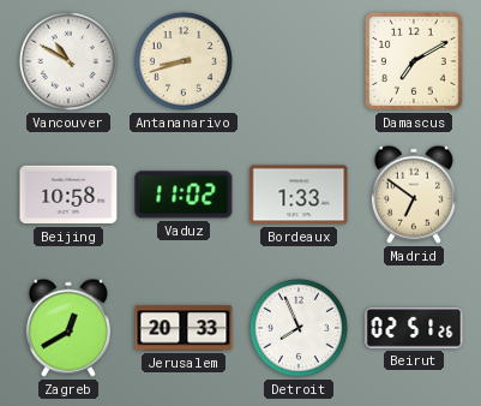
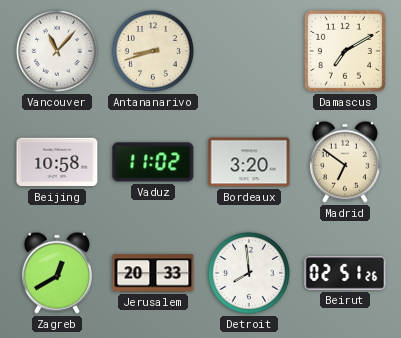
Vancouver: 10:50 -> 11:07 (57, 51)
Bordeaux: 1:33 -> 3:20 (249, 162)
Detroit: 7:56 -> 7:59 (249, 273)
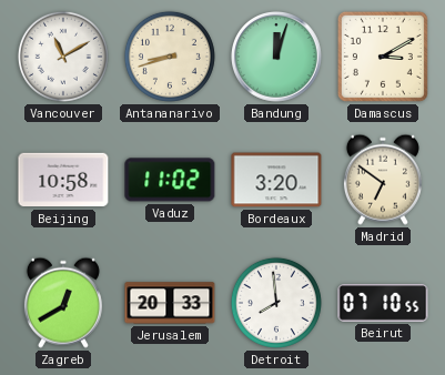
Vancouver: 11:07 -> 11:10 (63, 57)
Bandung: none -> 12:03 (277, 58)
Damascus: 7:10 -> 3:10 (383, 57)
Beirut: 02:51 -> 07:10 (383, 304)
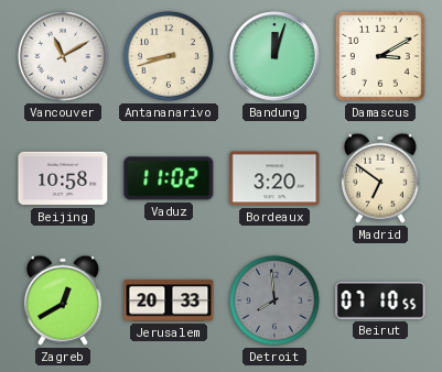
Detroit dial: white -> grey (274, 300)
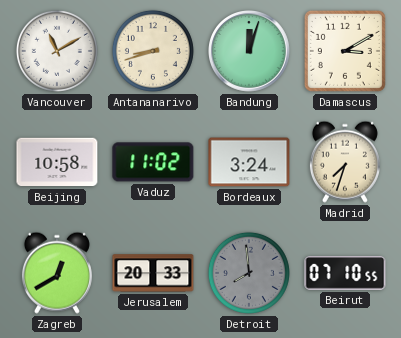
Bordeaux: 3:20 -> 3:24 (249, 162)
Madrid: 6:51 -> 7:33 (345, 162)
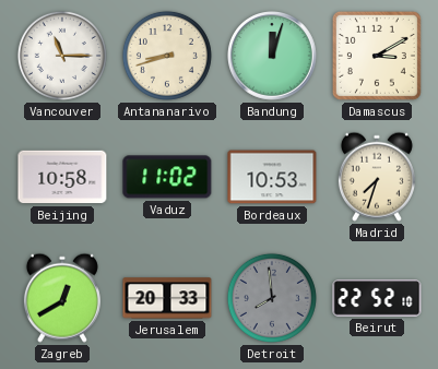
Vancouver: 11:10 -> 11:15 (62, 56)
Bordeaux: 3:24 -> 10:53 (272, 177)
Beirut: 07:10 -> 22:52 (377, 299)
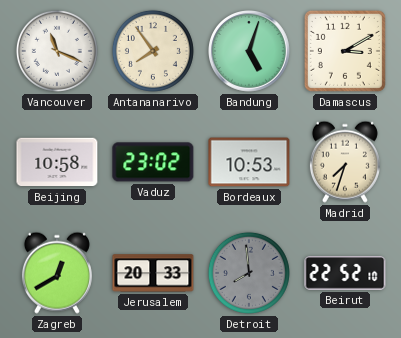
Vancouver: 11:15 -> 11:19 (57, 51)
Antananarivo: 8:42 -> 7:54 (153, 51)
Bandung: 12:03 -> 5:03 (250, 52)
Vaduz: 11:02 -> 23:02 (153, 162)
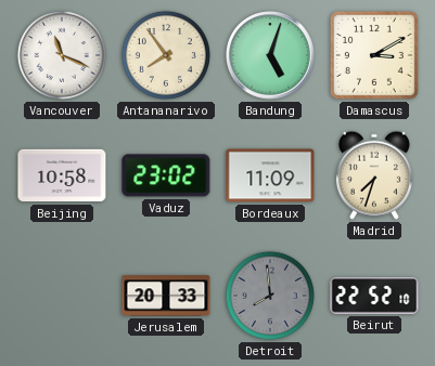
Bordeaux: 10:53 -> 11:09 (270, 175)
Zagreb: 12:40 -> none (57, 273)
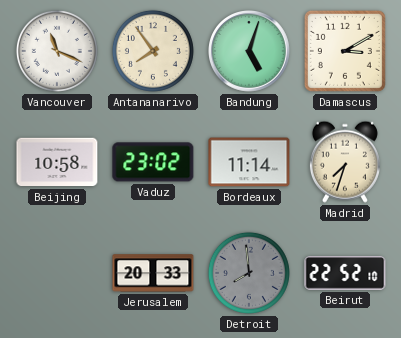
Bordeaux: 11:09 -> 11:14 (249, 162)
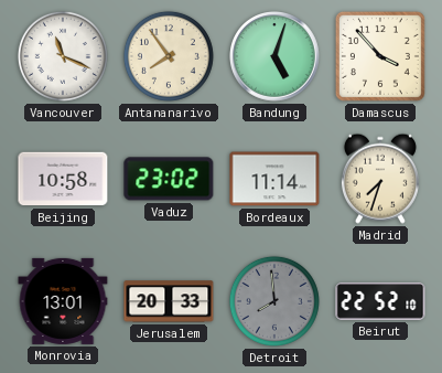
Damascus: 3:10 -> 3:53 (380, 56)
Monrovia: none -> 13:01 (63, 301)
